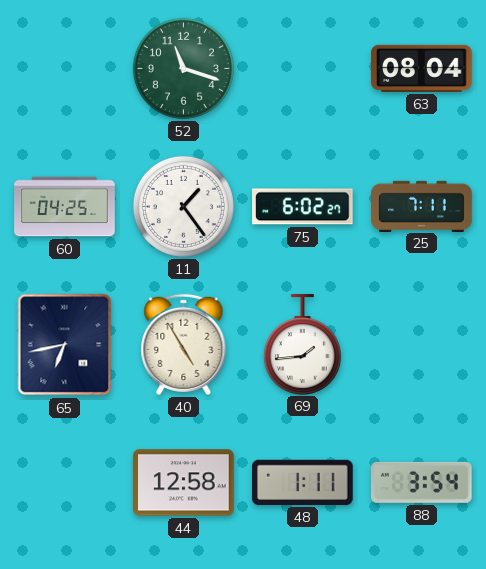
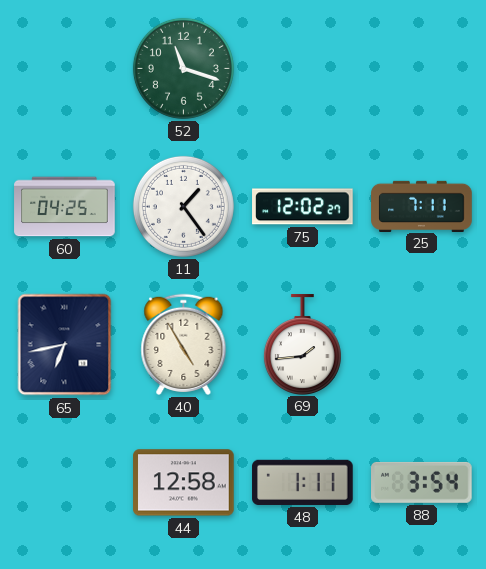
63: 08:04 -> none (422, 68)
75: 6:02 -> 12:02 (303, 207)
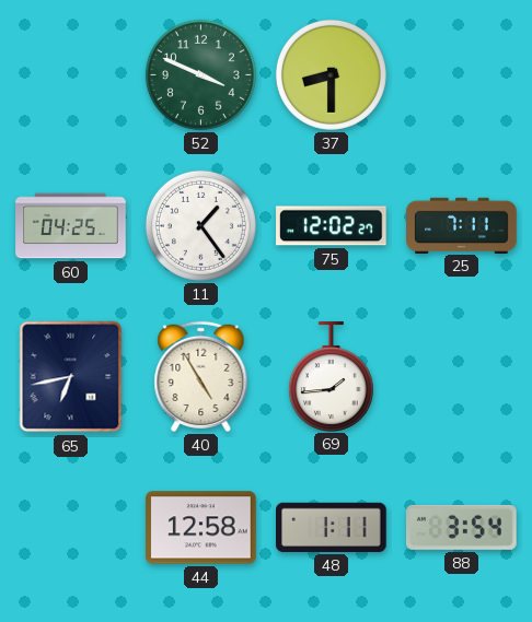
52: 11:18 -> 3:49 (200, 74)
37: none -> 8:30 (331, 74)
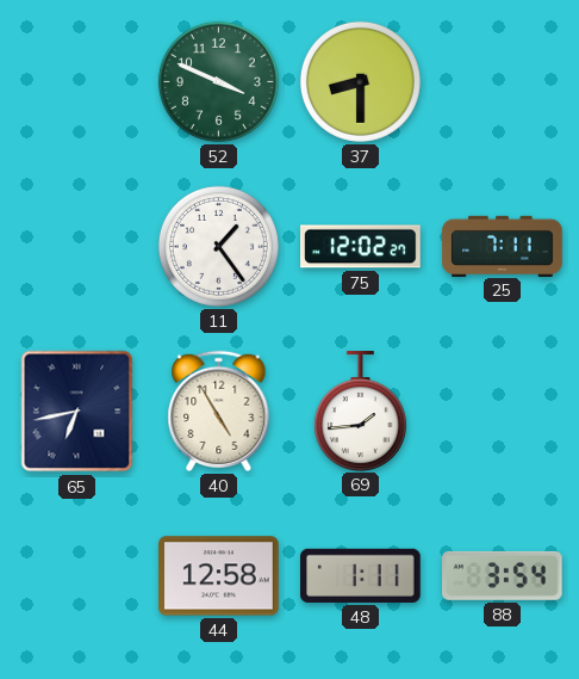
60: 04:25 -> none (71, 226)
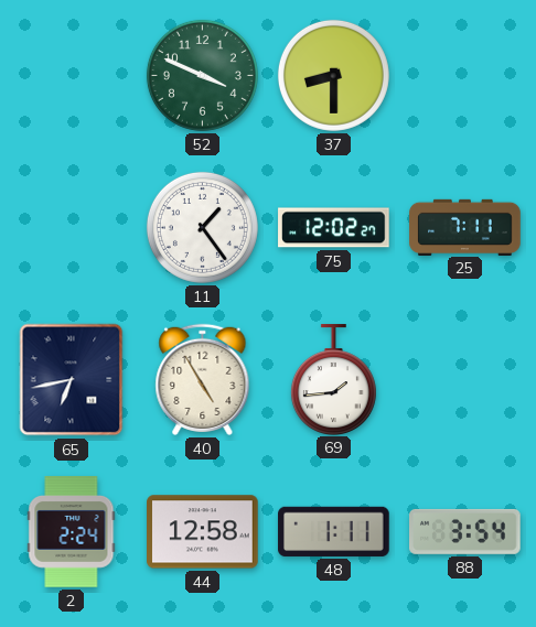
2: none -> 2:24 (72, 532)
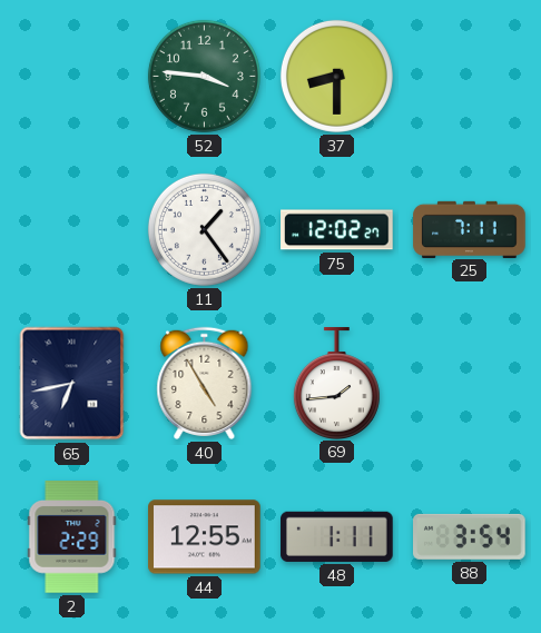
52: 3:49 -> 3:46 (204, 76)
2: 2:24 -> 2:29 (72, 537)
44: 12:58 -> 12:55 (205, 537)
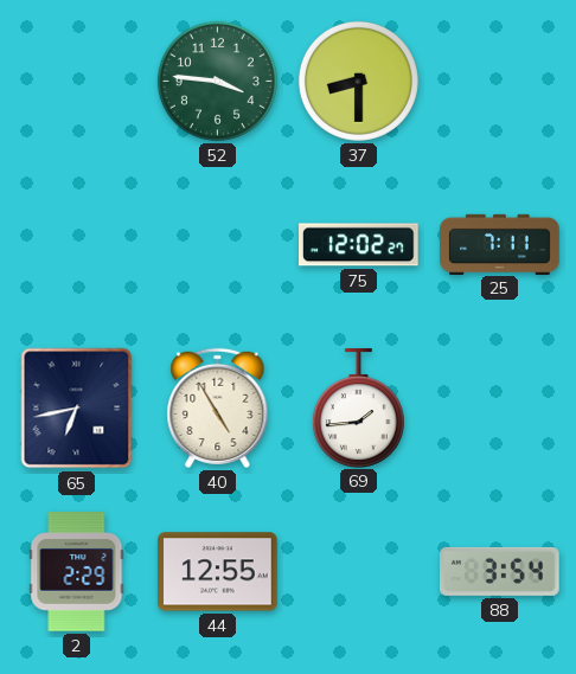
11: 1:24 -> none (204, 229)
48: 1:11 -> none (337, 536)
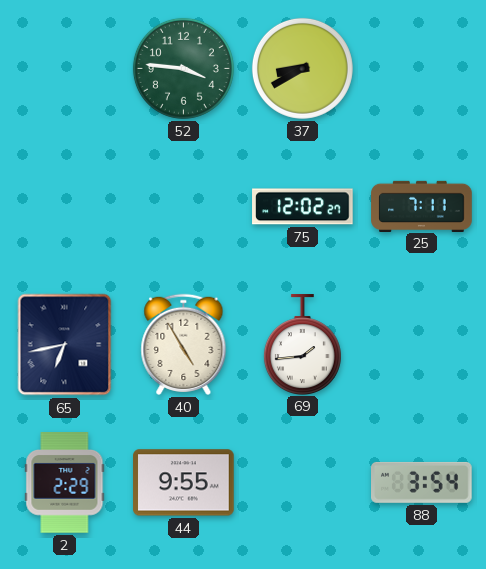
37: 8:30 -> 8:40 (302, 68)
44: 12:55 -> 9:55 (184, 483)
